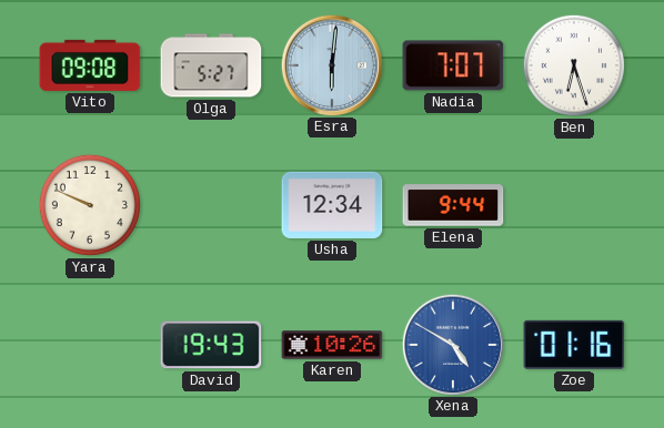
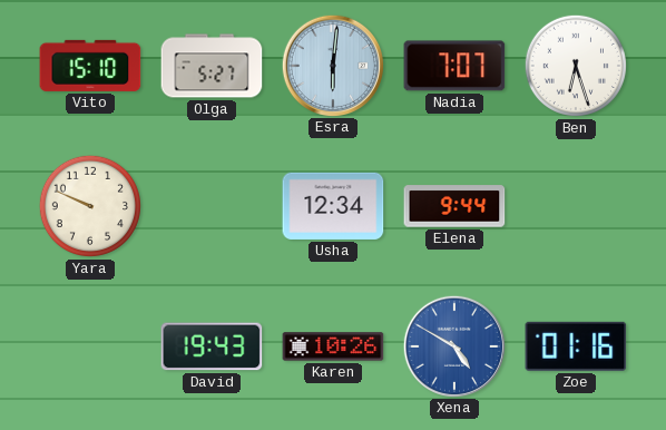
Vito: 09:08 -> 15:10 (90, 66)
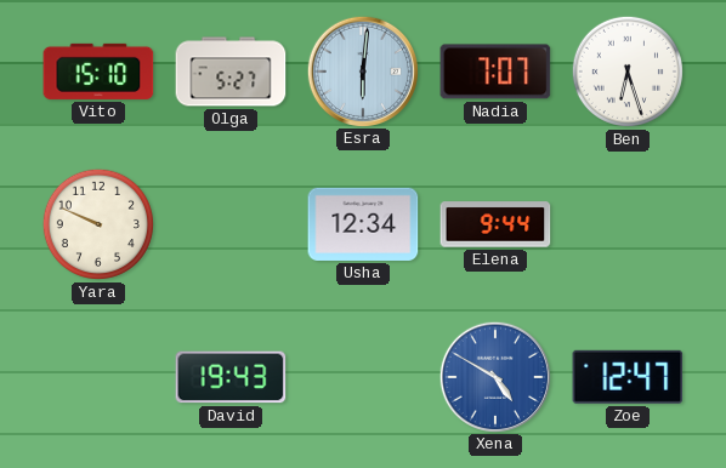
Karen: 10:26 -> none (333, 346)
Zoe: 01:16 -> 12:47 (628, 377)
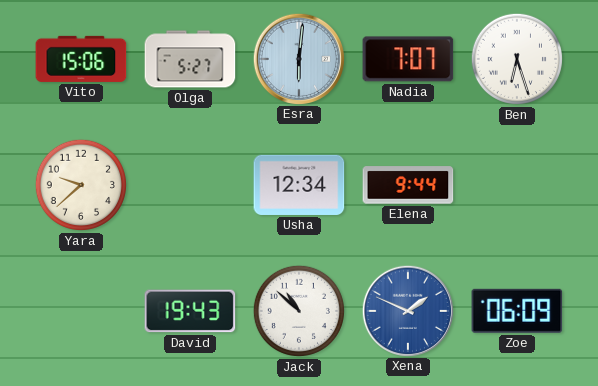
Vito: 15:10 -> 15:06 (81, 59)
Yara: 9:49 -> 9:38 (81, 185)
Jack: none -> 10:52 (299, 311)
Xena: 4:50 -> 1:49 (407, 310)
Zoe: 12:47 -> 06:09 (517, 311)
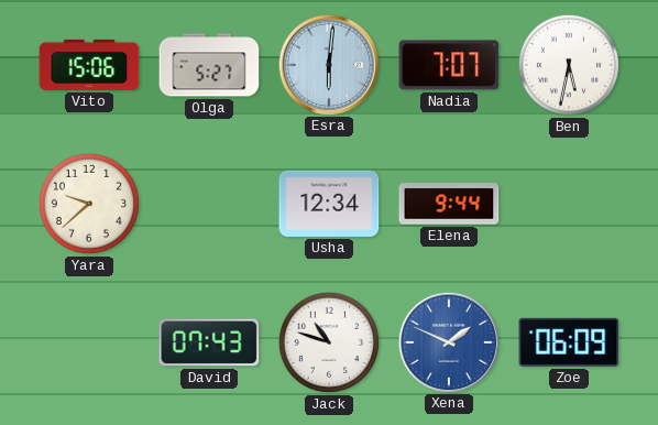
Ben: 6:27 -> 5:32 (569, 65)
David: 19:43 -> 07:43 (209, 342)
Jack: 10:52 -> 10:48 (329, 342)
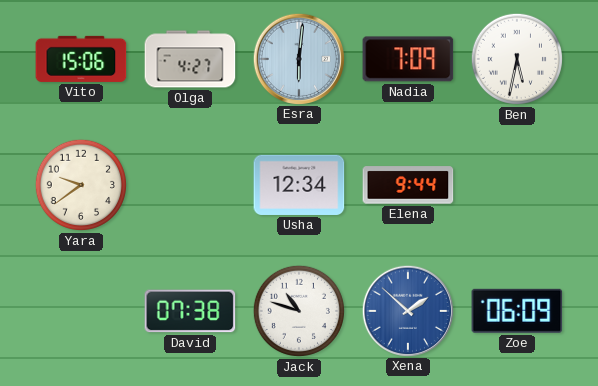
Olga: 5:27 -> 4:27 (190, 59)
Nadia: 7:07 -> 7:09 (408, 59)
Yara: 9:38 -> 9:39 (81, 185)
David: 07:43 -> 07:38 (190, 311)
Xena: 1:49 -> 1:52 (407, 310)
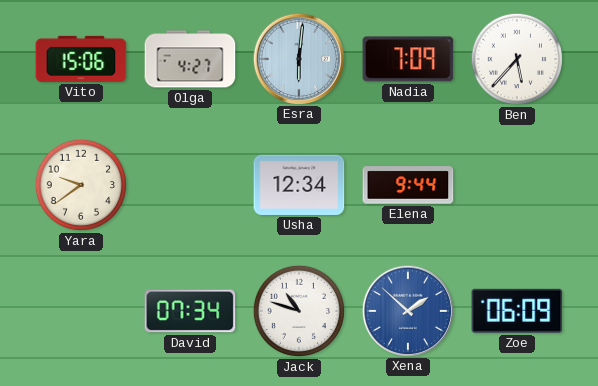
Ben: 5:32 -> 5:37 (517, 59)
David: 07:38 -> 07:34 (190, 311)
